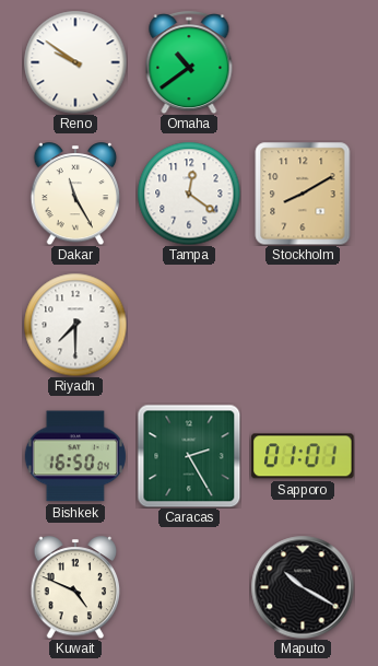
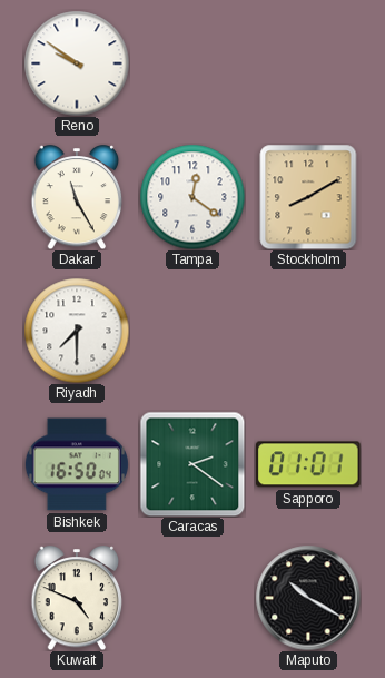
Omaha: 10:39 -> none (189, 63)
Caracas: 2:25 -> 2:21 (192, 464)
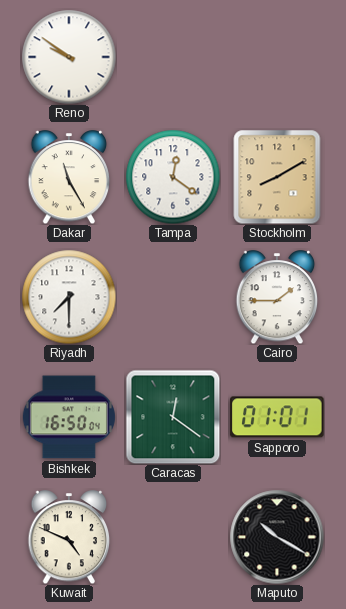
Cairo: none -> 1:45 (277, 298)
Caracas: 2:21 -> 12:21 (173, 417)
